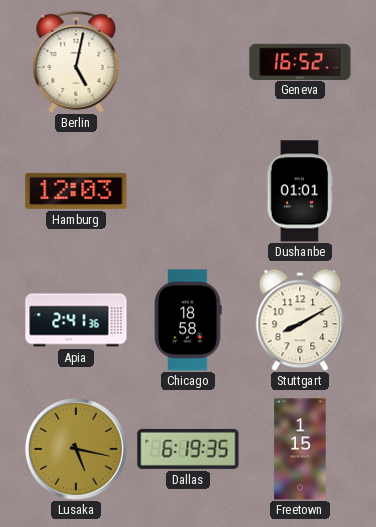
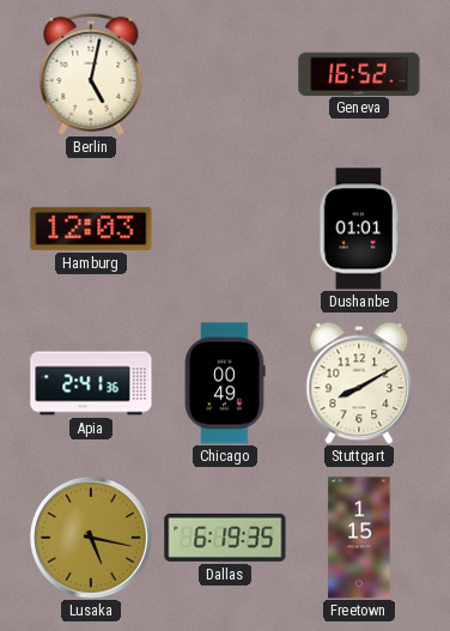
Chicago: 18:58 -> 00:49 (225, 383)
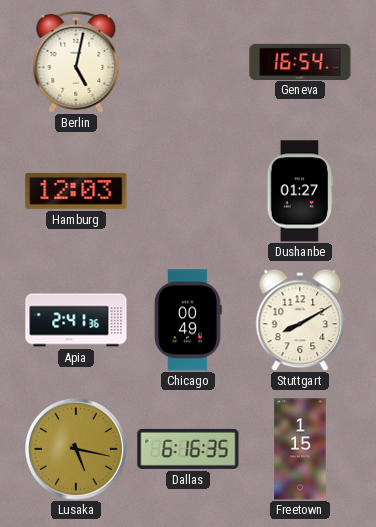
Geneva: 16:52 -> 16:54 (300, 61)
Dushanbe: 01:01 -> 01:27 (300, 191)
Dallas: 6:19 -> 6:16 (188, 449)
